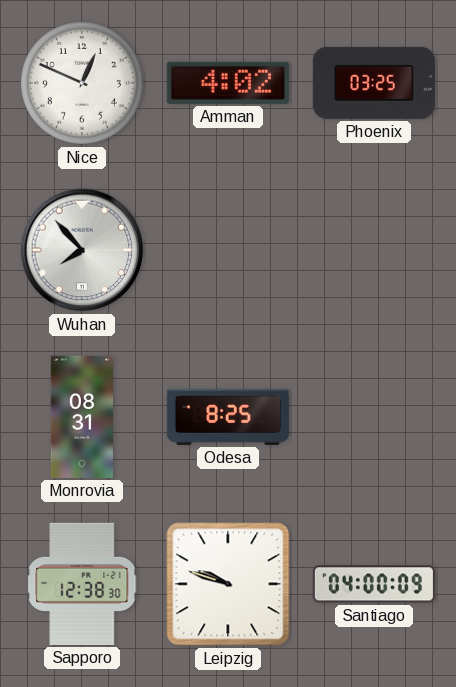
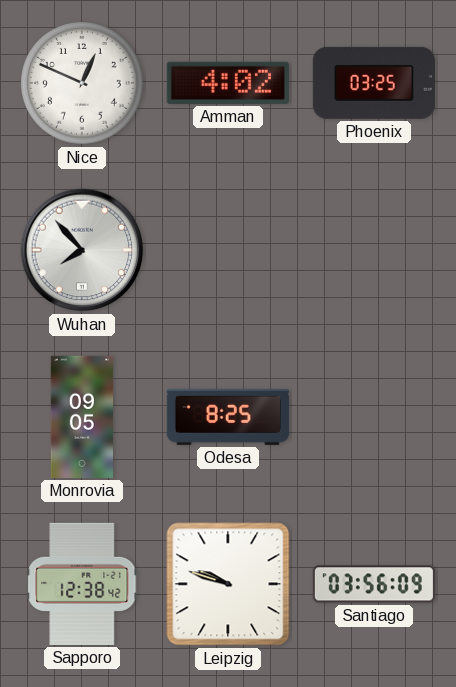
Monrovia: 08:31 -> 09:05 (81, 417)
Sapporo: 12:38:30 -> 12:38:42 (82, 584)
Santiago: 04:00 -> 03:56 (374, 584)
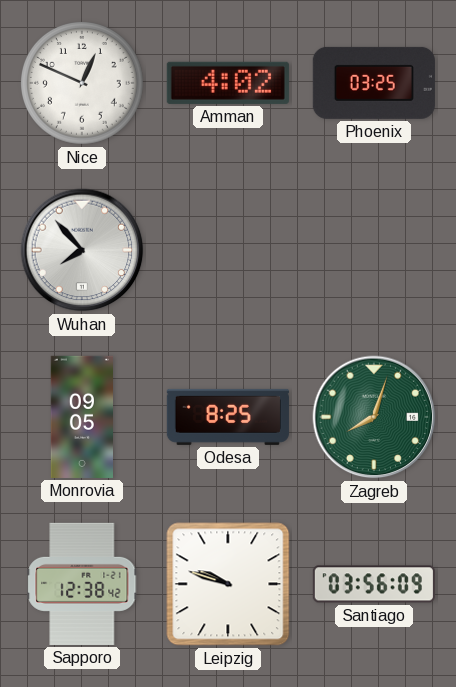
Zagreb: none -> 8:03 (374, 417)
